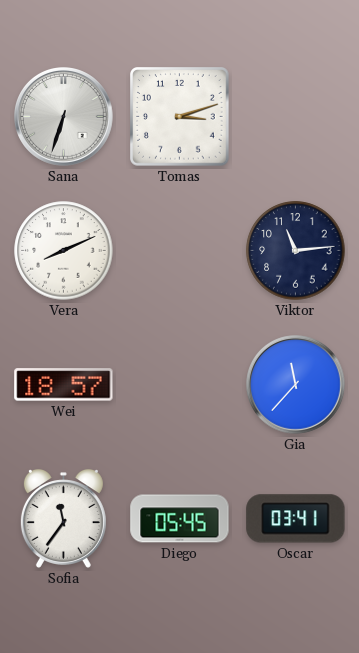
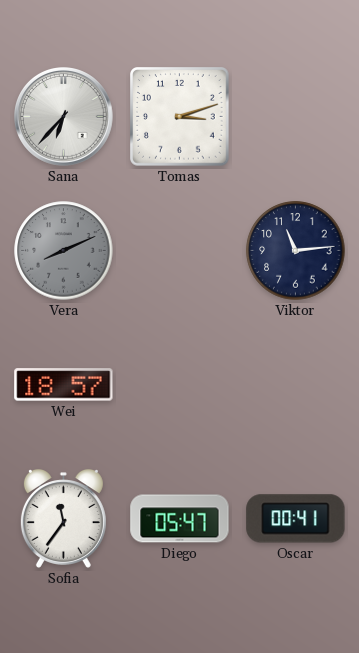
Sana: 6:33 -> 6:37 (64, 117)
Vera dial: white -> grey (64, 251)
Gia: 11:37 -> none (296, 385)
Diego: 05:45 -> 05:47 (180, 519)
Oscar: 03:41 -> 00:41 (296, 519)
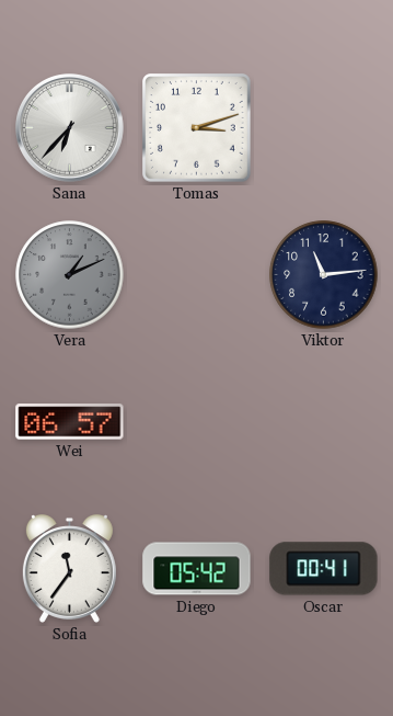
Vera: 8:11 -> 1:11 (70, 275)
Wei: 18:57 -> 06:57 (70, 422)
Diego: 05:47 -> 05:42 (197, 569)
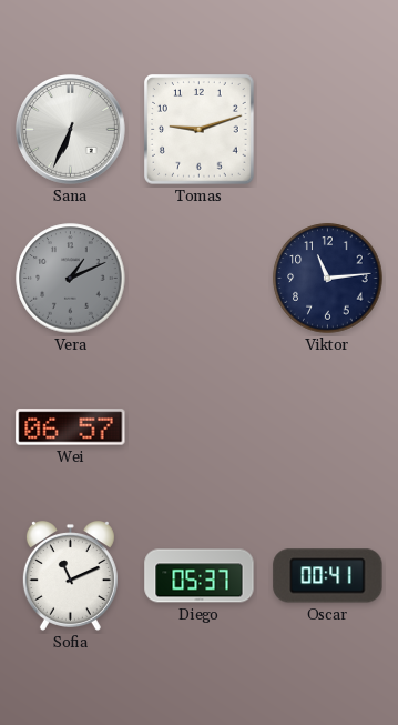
Sana: 6:37 -> 6:34 (71, 130)
Tomas: 3:12 -> 9:12 (200, 130)
Sofia: 11:36 -> 11:11 (70, 576)
Diego: 05:42 -> 05:37 (200, 576)
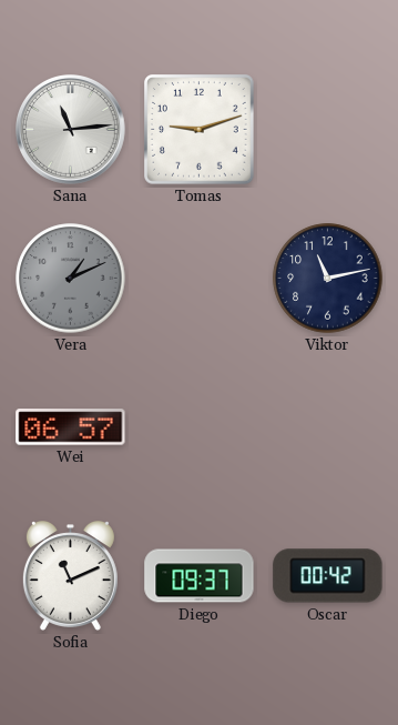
Sana: 6:34 -> 11:14 (71, 130)
Viktor: 11:14 -> 11:13 (328, 279)
Diego: 05:37 -> 09:37 (200, 576)
Oscar: 00:41 -> 00:42 (328, 576)
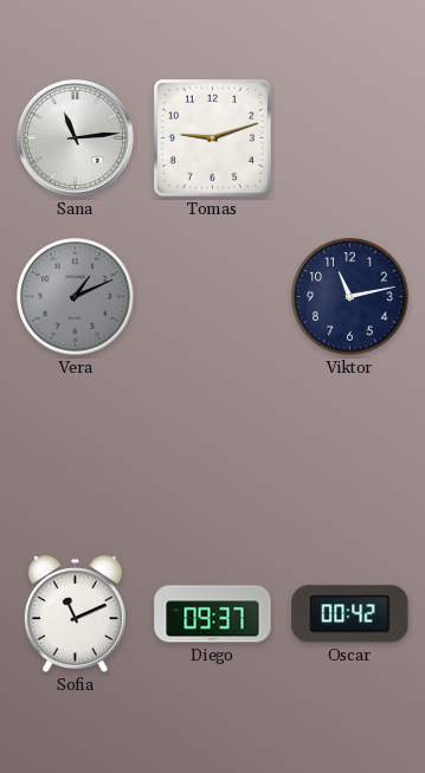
Wei: 06:57 -> none (71, 427)
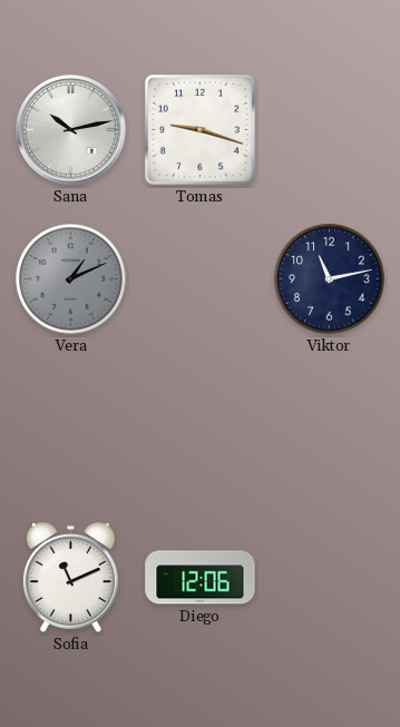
Sana: 11:14 -> 10:13 (71, 130)
Tomas: 9:12 -> 9:18 (201, 130)
Diego: 09:37 -> 12:06 (201, 578)
Oscar: 00:42 -> none (350, 614)
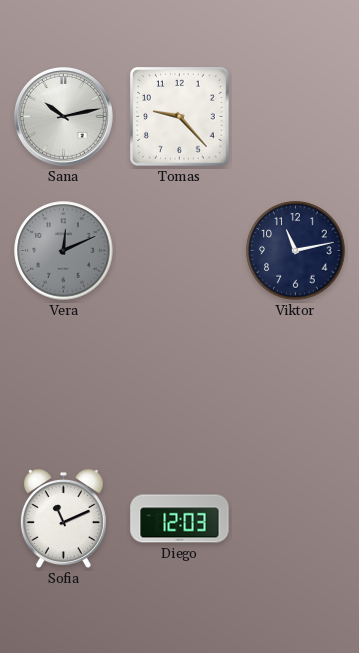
Tomas: 9:18 -> 9:23 (180, 117)
Vera: 1:11 -> 12:11 (64, 251)
Diego: 12:06 -> 12:03 (180, 519)
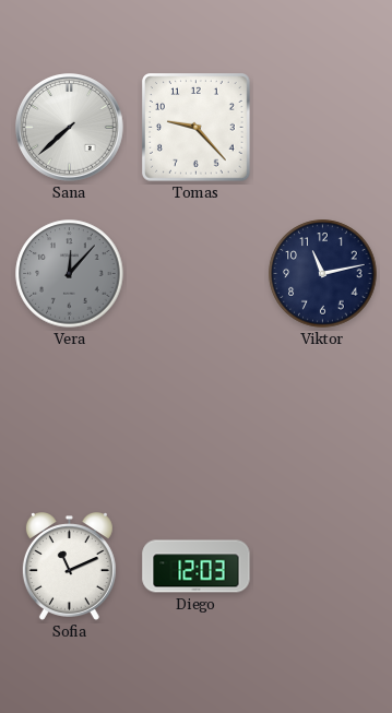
Sana: 10:13 -> 7:38 (70, 128)
Vera: 12:11 -> 12:07 (70, 274)
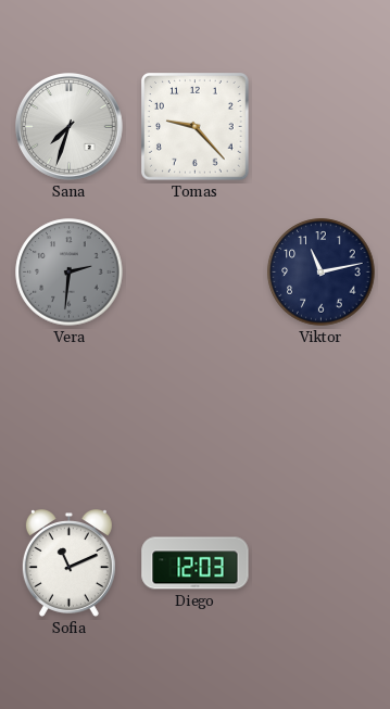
Sana: 7:38 -> 7:33 (70, 127)
Vera: 12:07 -> 2:31 (70, 273)
